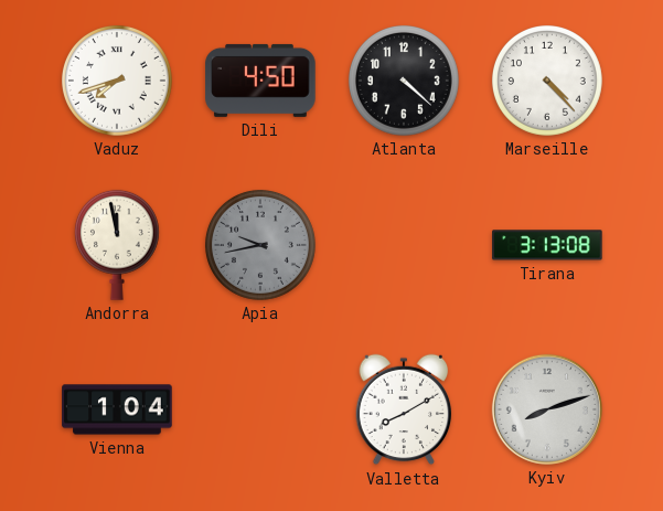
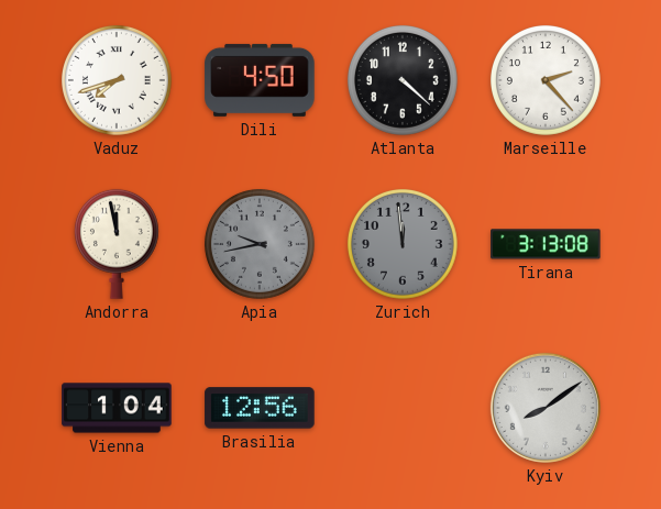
Marseille: 4:23 -> 2:23 (546, 80)
Zurich: none -> 11:59 (403, 244)
Brasilia: none -> 12:56 (260, 408)
Valletta: 8:10 -> none (404, 409)
Kyiv: 8:12 -> 8:09 (546, 408)
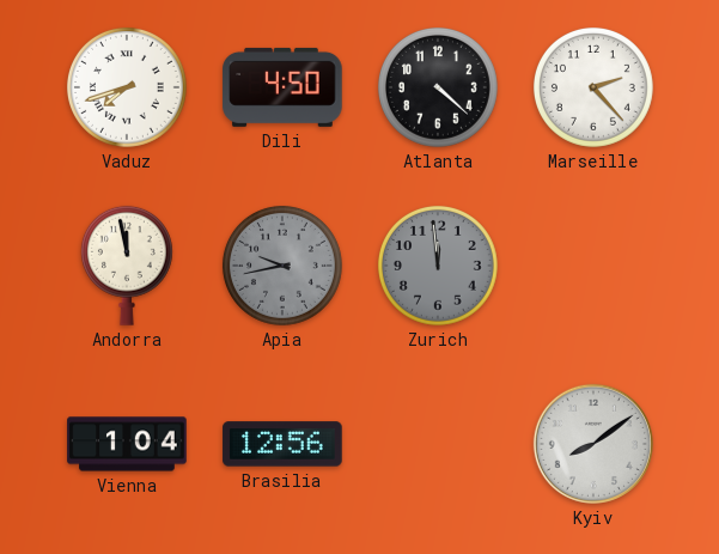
Tirana: 3:13 -> none (546, 244)
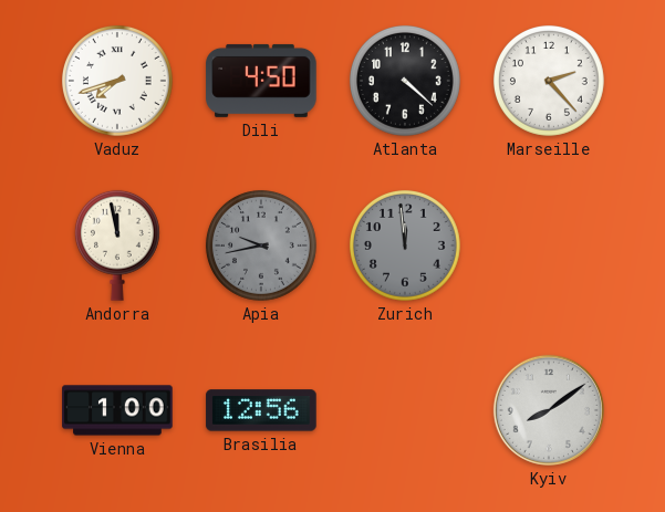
Vienna: 1:04 -> 1:00 (117, 410)
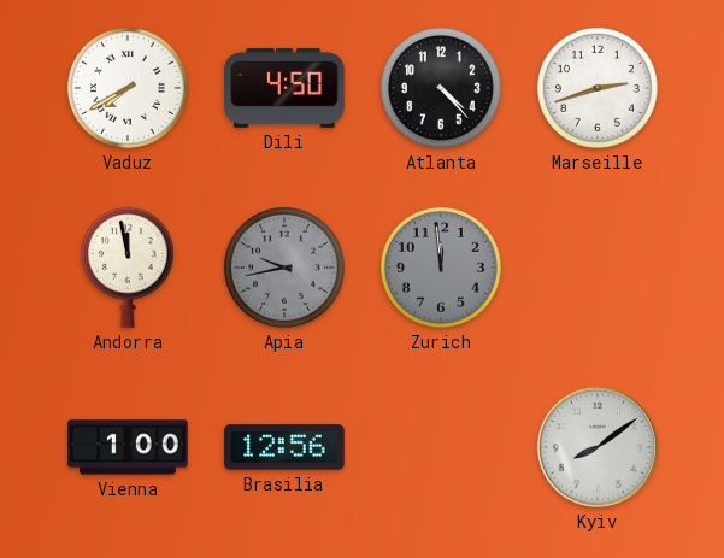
Vaduz: 7:42 -> 7:40 (128, 88)
Atlanta: 4:22 -> 4:23 (441, 88)
Marseille: 2:23 -> 2:42 (598, 88)
